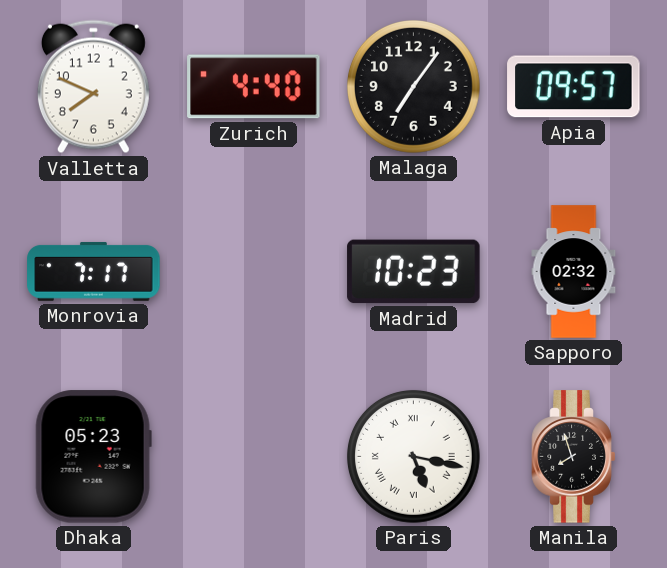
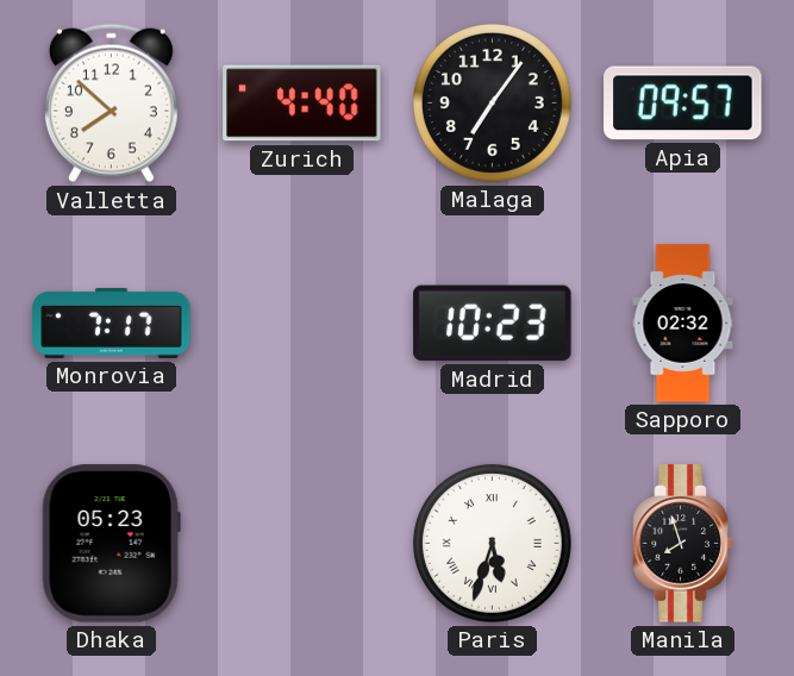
Valletta: 7:49 -> 7:52 (111, 104)
Paris: 5:17 -> 5:33 (492, 543)
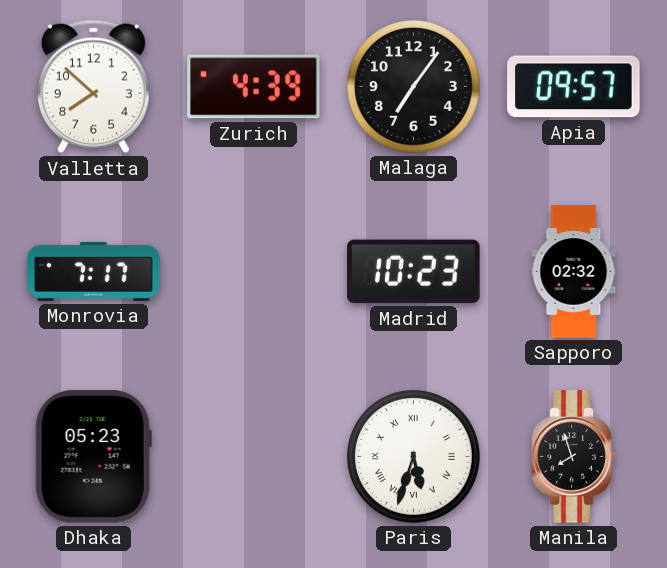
Zurich: 4:40 -> 4:39 (254, 87)
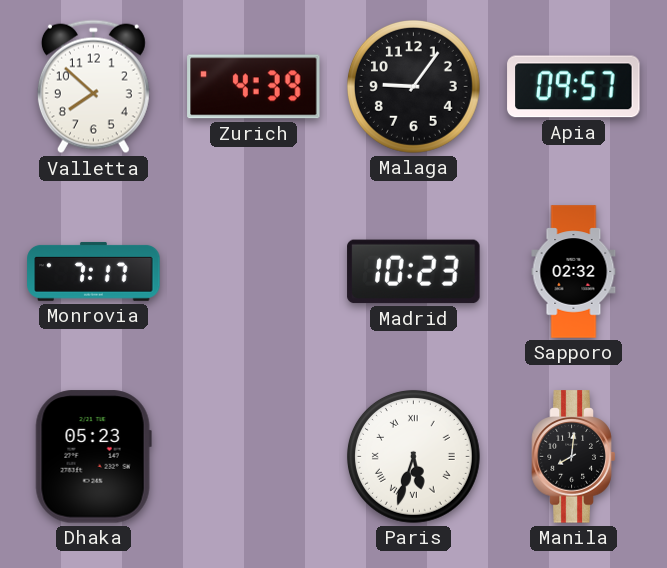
Malaga: 7:06 -> 9:06 (413, 86)
Manila: 7:57 -> 8:01 (574, 457)
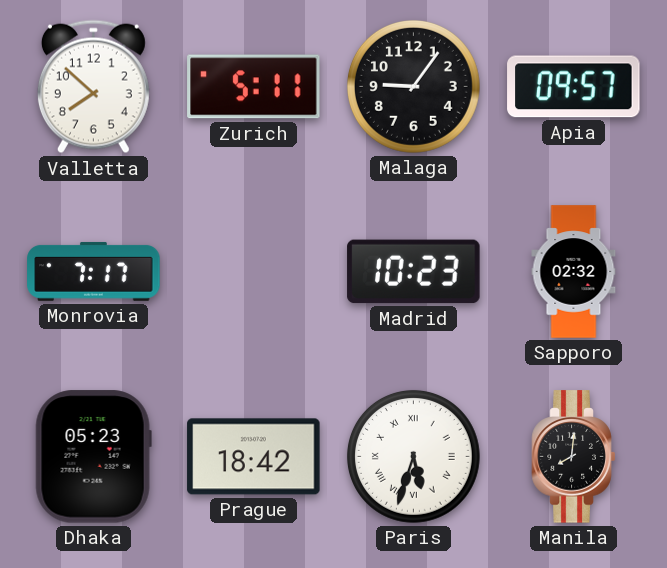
Zurich: 4:39 -> 5:11 (254, 87)
Prague: none -> 18:42 (254, 457)
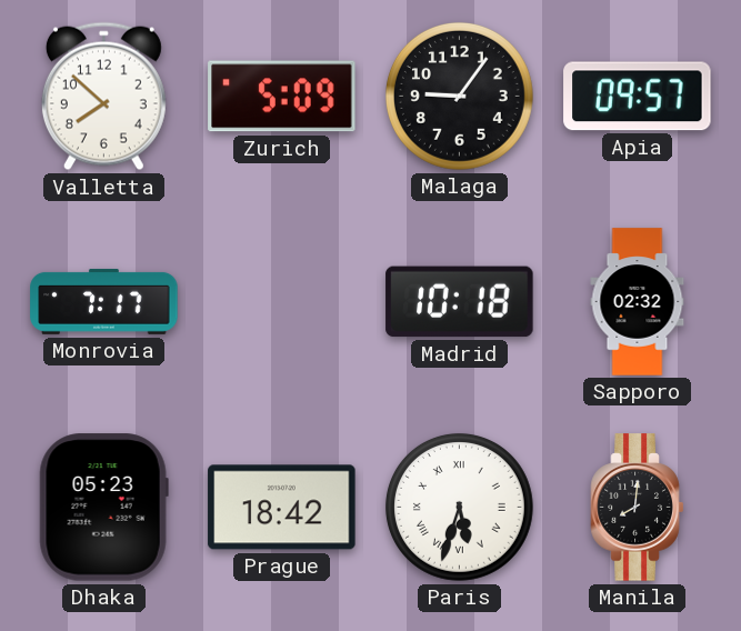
Zurich: 5:11 -> 5:09 (282, 97)
Madrid: 10:23 -> 10:18 (460, 302)
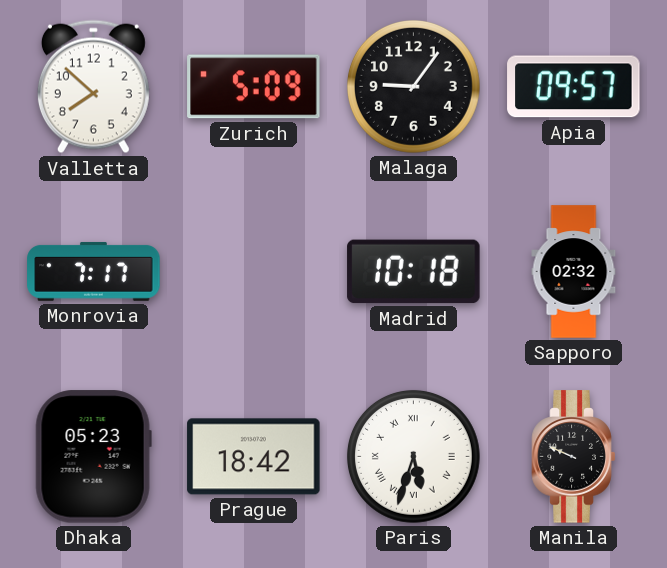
Manila: 8:01 -> 9:49 (574, 457)
